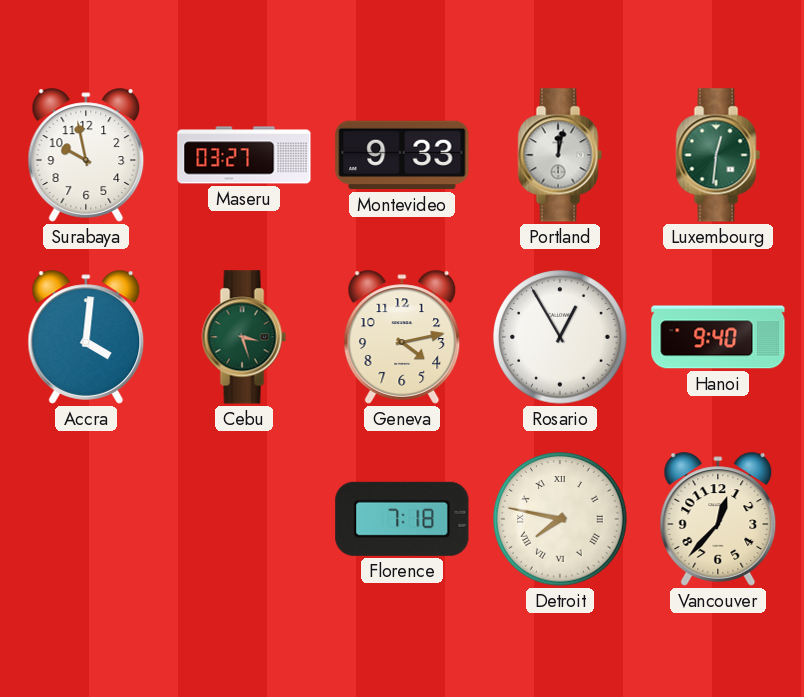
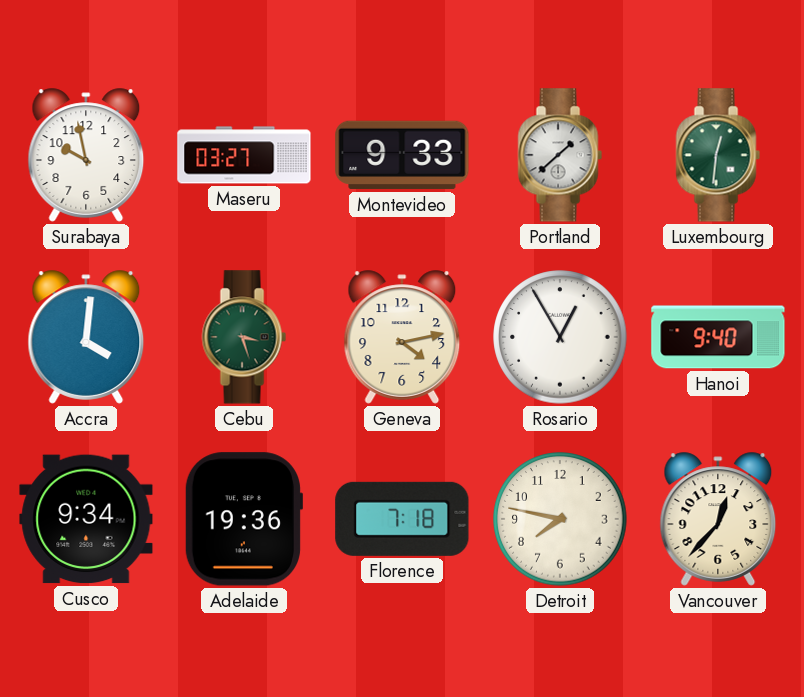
Portland: 12:02 -> 1:38 (560, 155)
Cusco: none -> 9:34 (86, 519)
Adelaide: none -> 19:36 (243, 519)
Detroit numerals: Roman -> Arabic (560, 519)
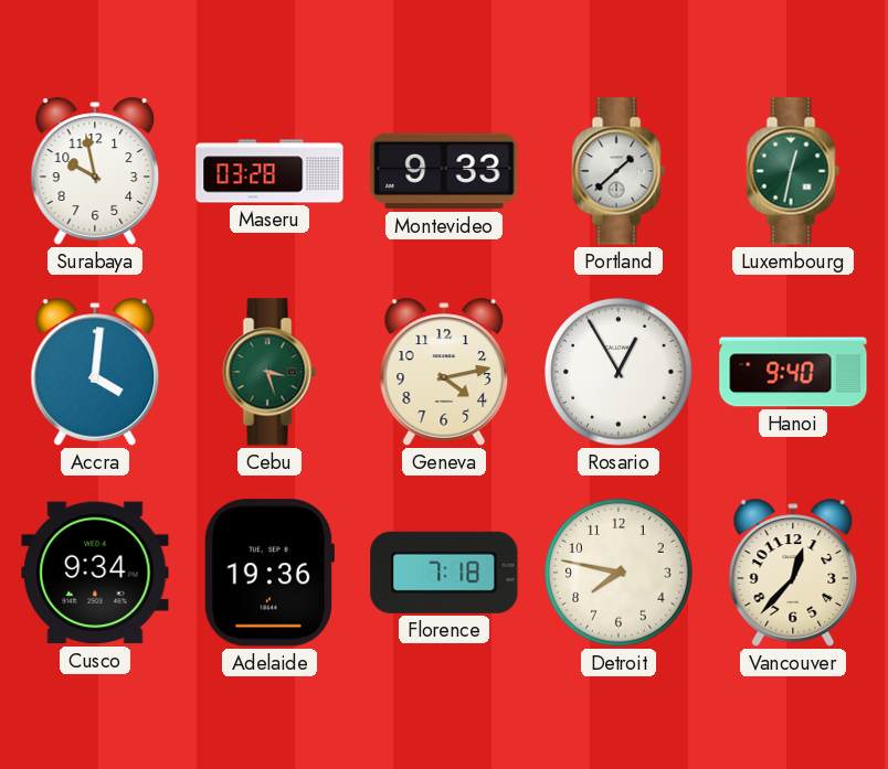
Maseru: 03:27 -> 03:28 (269, 171)
Luxembourg: 12:31 -> 12:32 (793, 171)
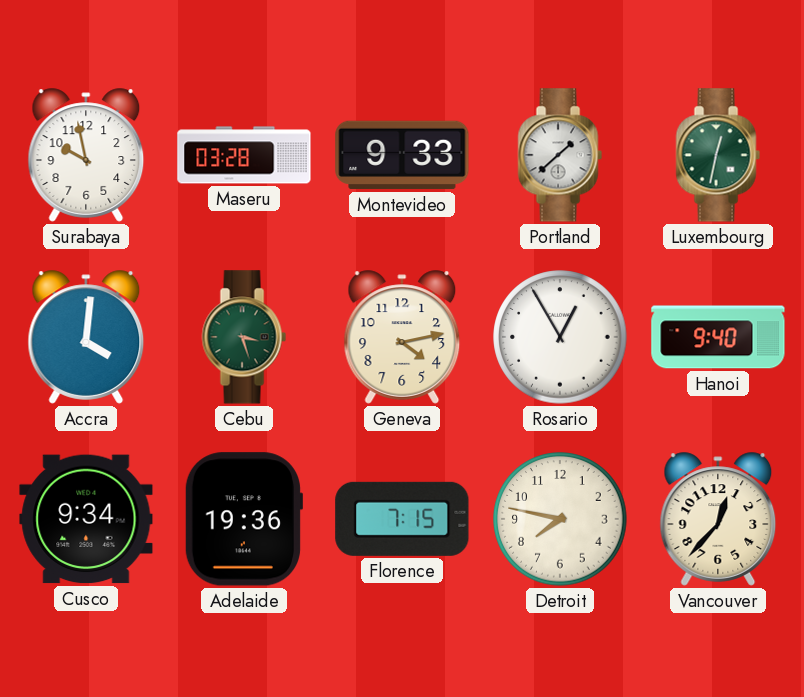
Florence: 7:18 -> 7:15 (402, 519)
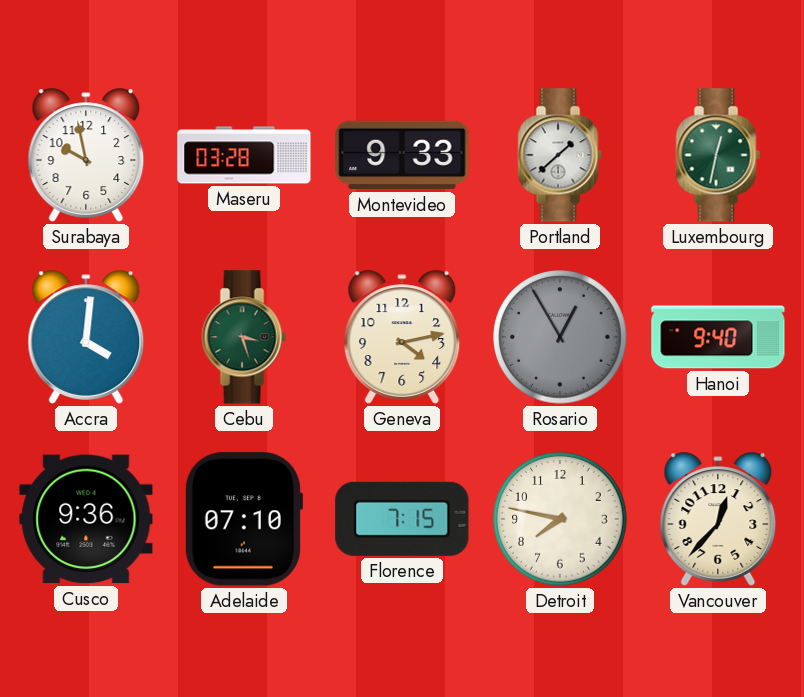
Rosario dial: white -> grey (560, 337)
Cusco: 9:34 -> 9:36 (86, 519)
Adelaide: 19:36 -> 07:10 (243, 519)
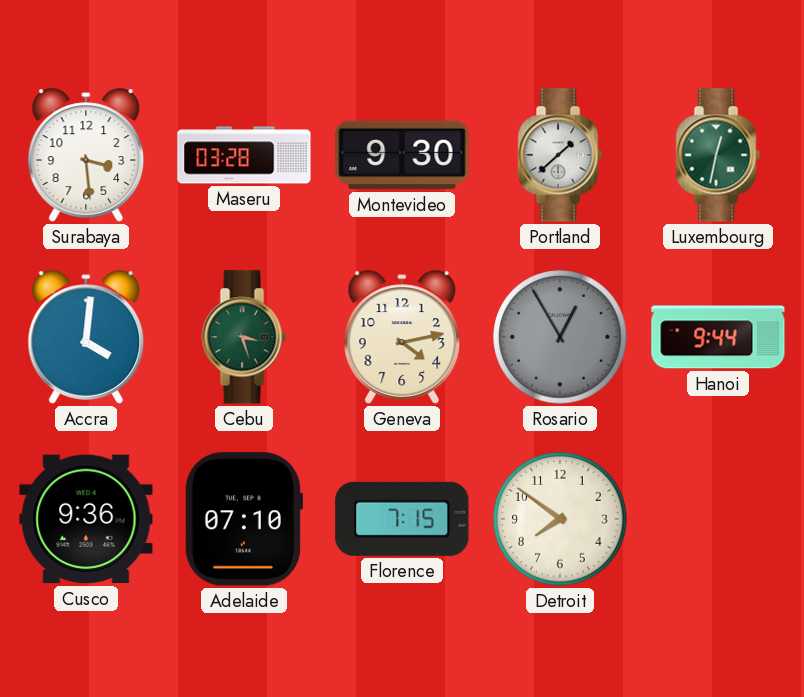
Surabaya: 9:58 -> 3:29 (86, 155)
Montevideo: 9:33 -> 9:30 (402, 155)
Hanoi: 9:40 -> 9:44 (718, 337)
Detroit: 7:47 -> 7:51 (560, 519)
Vancouver: 12:37 -> none (718, 519)
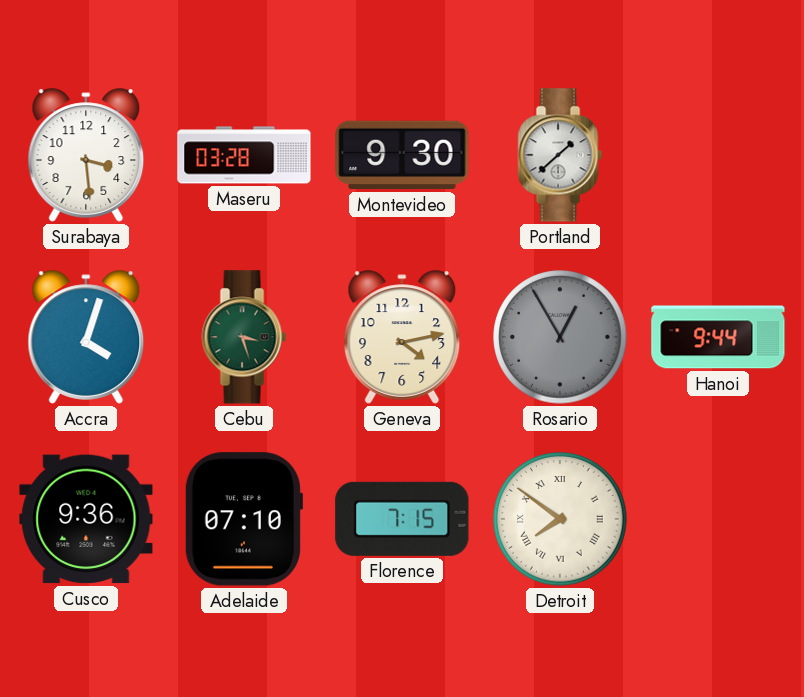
Luxembourg: 12:32 -> none (718, 155)
Accra: 4:01 -> 4:03 (86, 337)
Detroit numerals: Arabic -> Roman (560, 519)
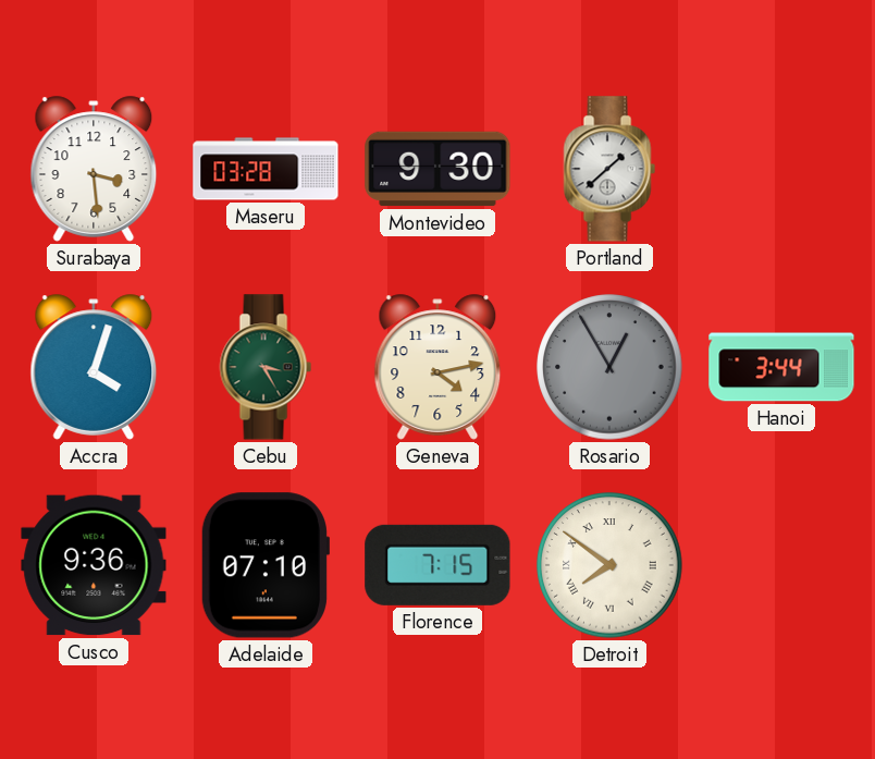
Cebu: 3:27 -> 3:25 (266, 367)
Hanoi: 9:44 -> 3:44 (781, 367)
